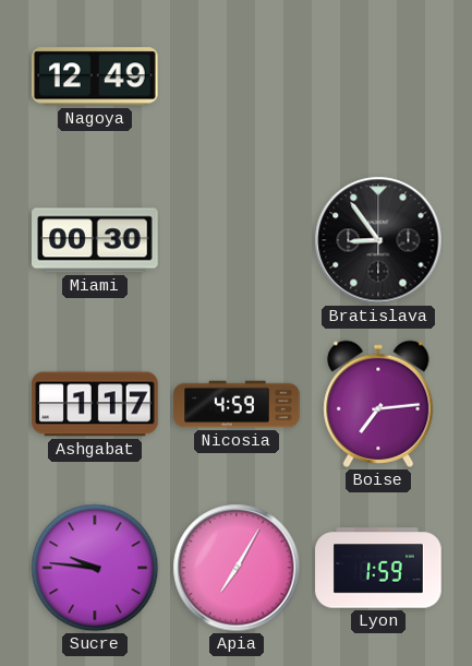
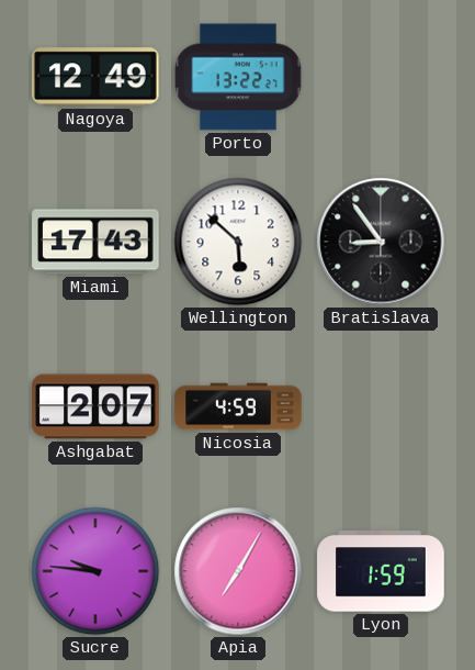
Porto: none -> 13:22 (238, 77)
Miami: 00:30 -> 17:43 (95, 242)
Wellington: none -> 5:52 (238, 242)
Ashgabat: 1:17 -> 2:07 (95, 406)
Boise: 7:14 -> none (378, 404)
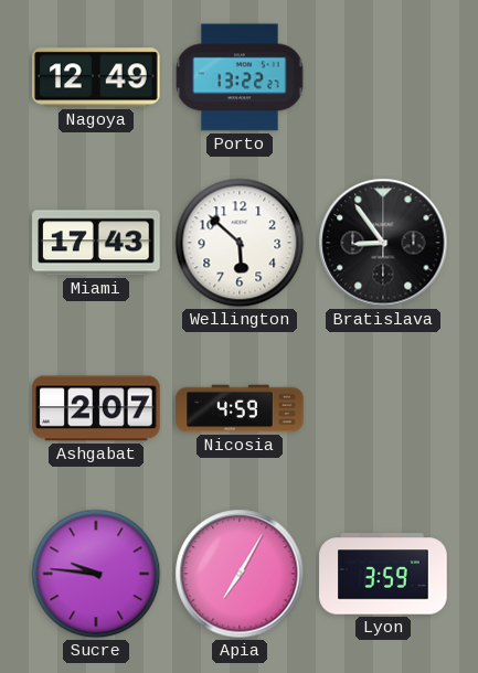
Lyon: 1:59 -> 3:59 (383, 574)
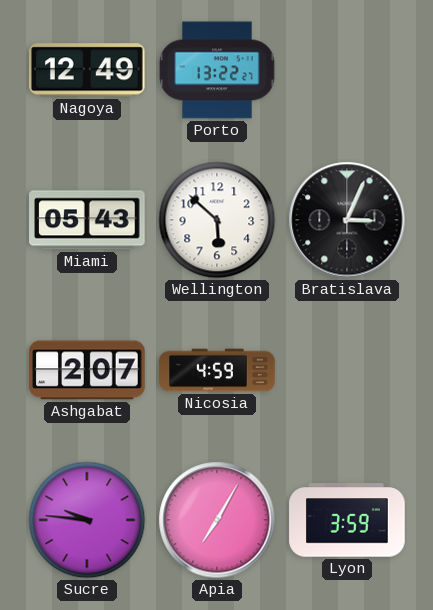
Miami: 17:43 -> 05:43 (87, 220)
Bratislava: 8:54 -> 3:04 (347, 220)
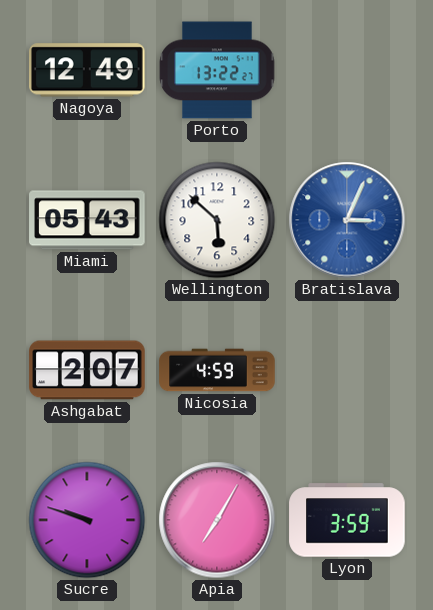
Bratislava dial: black -> blue (347, 220)
Sucre: 9:46 -> 9:48 (87, 520)
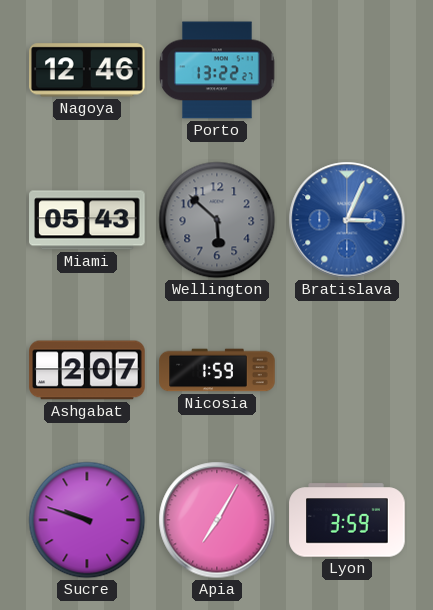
Nagoya: 12:49 -> 12:46 (88, 70)
Wellington dial: white -> grey (217, 220)
Nicosia: 4:59 -> 1:59 (217, 370)
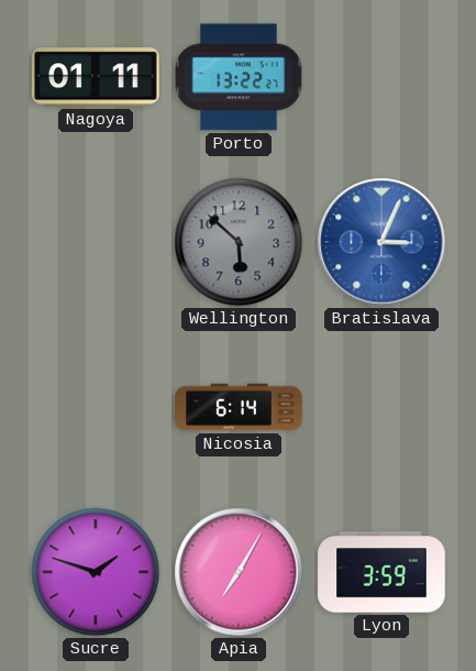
Nagoya: 12:46 -> 01:11 (97, 77)
Miami: 05:43 -> none (87, 220)
Ashgabat: 2:07 -> none (87, 370)
Nicosia: 1:59 -> 6:14 (239, 407)
Sucre: 9:48 -> 1:48 (96, 572)
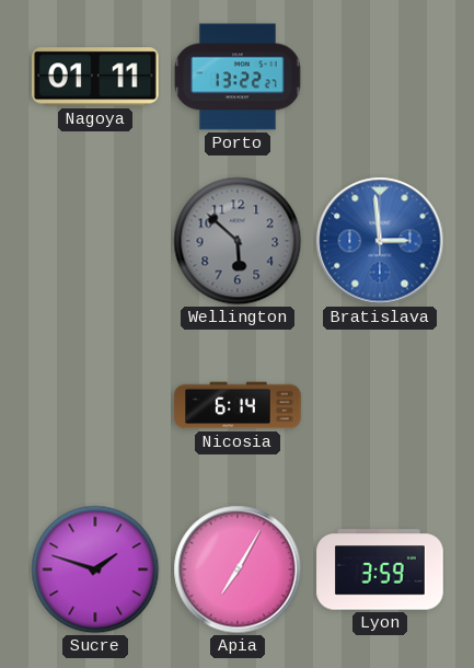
Bratislava: 3:04 -> 2:59 (380, 241)
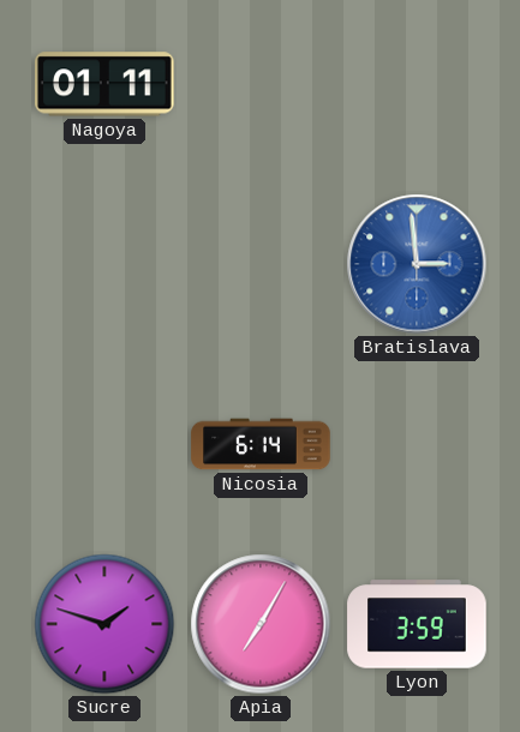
Porto: 13:22 -> none (238, 77)
Wellington: 5:52 -> none (238, 241)
